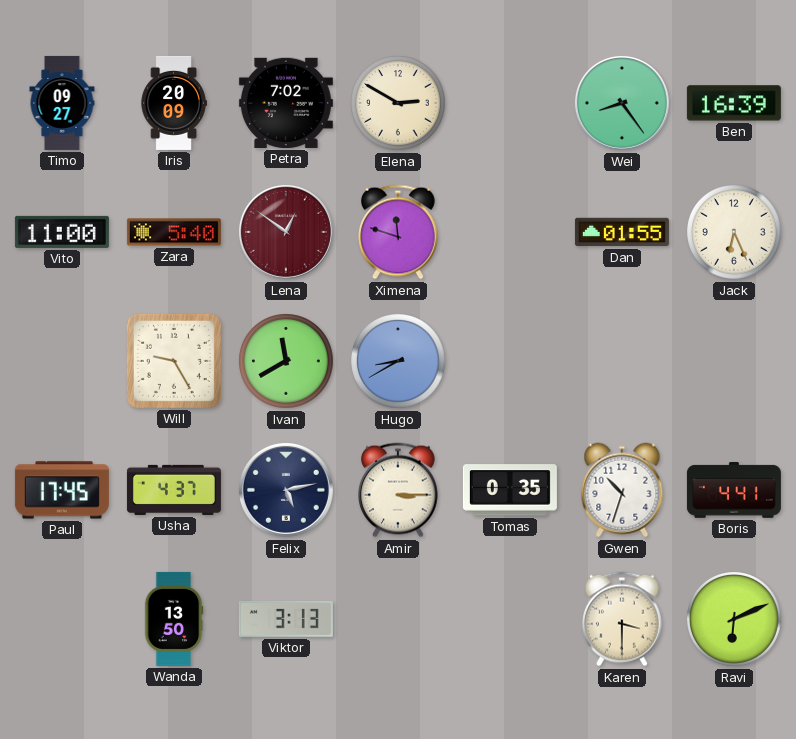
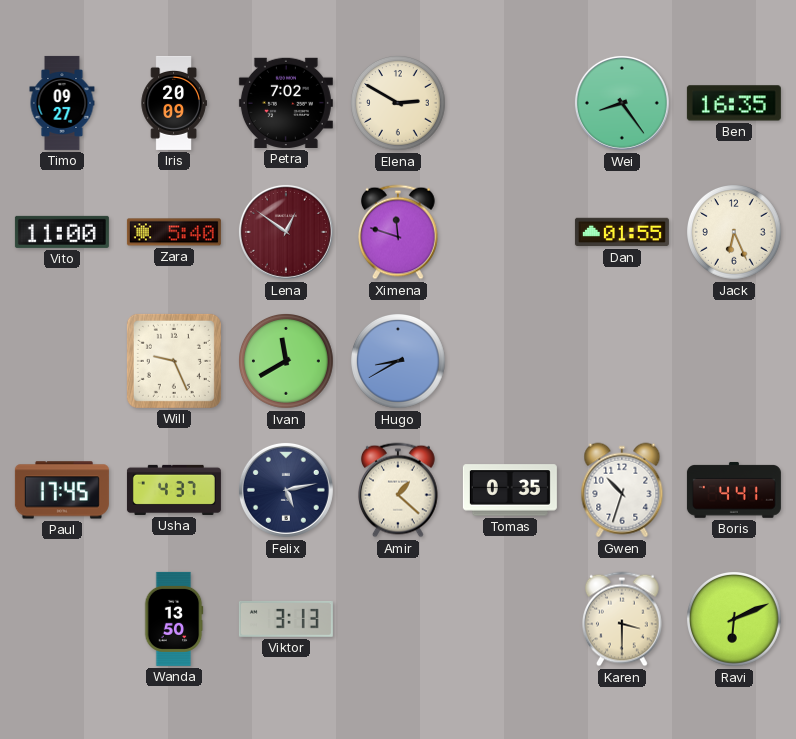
Ben: 16:39 -> 16:35 (734, 103)
Will: 9:25 -> 9:26 (174, 361)
Amir: 3:15 -> 1:22 (399, 490)
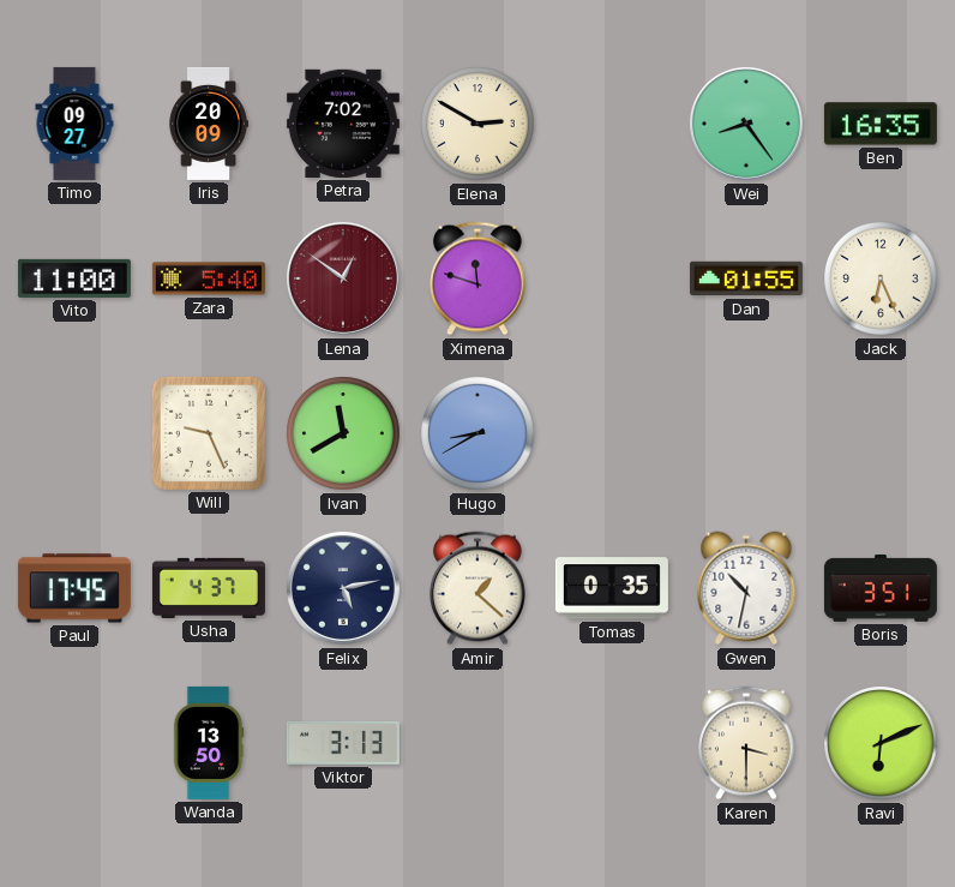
Gwen: 10:33 -> 10:32 (746, 588)
Boris: 4:41 -> 3:51 (881, 588)
